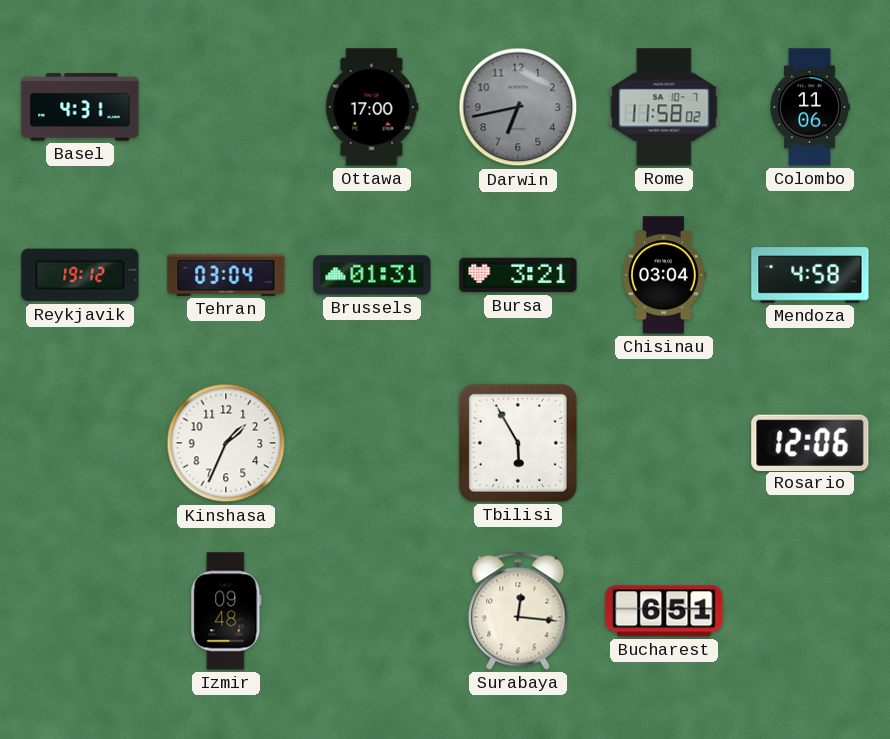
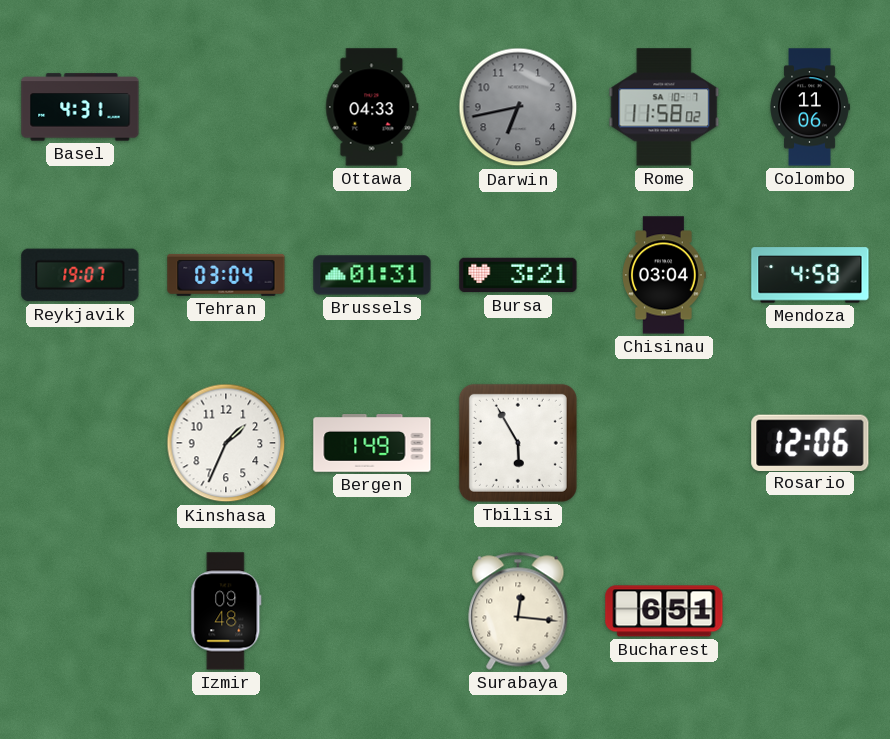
Ottawa: 17:00 -> 04:33 (372, 107)
Reykjavik: 19:12 -> 19:07 (80, 275)
Bergen: none -> 1:49 (372, 444)
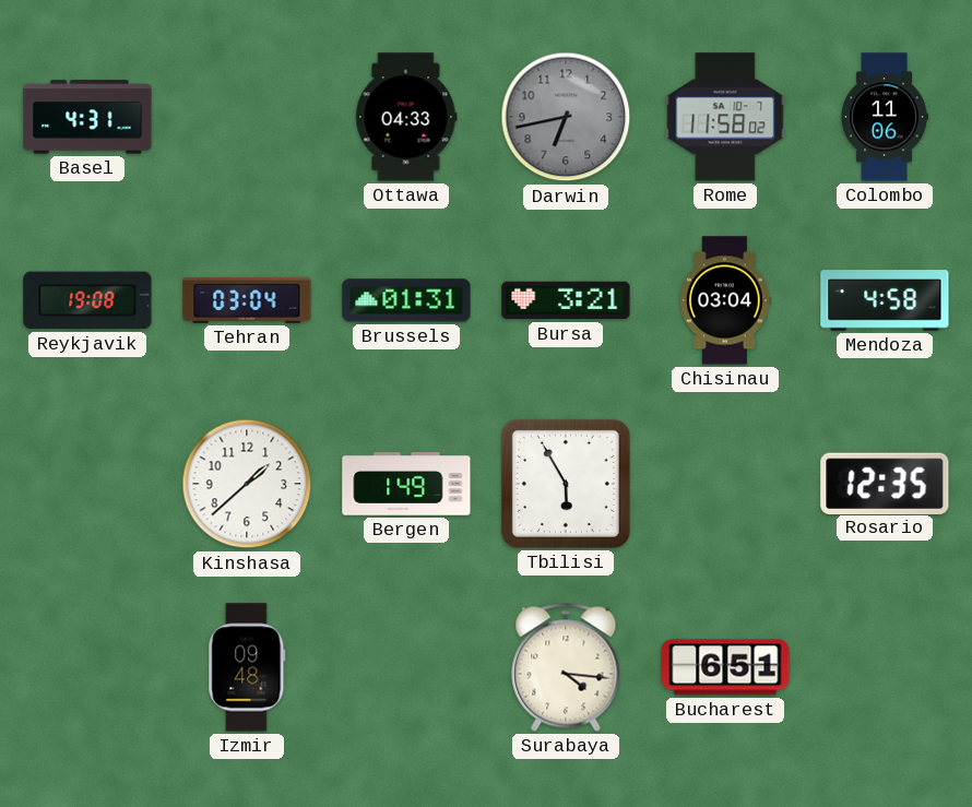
Reykjavik: 19:07 -> 19:08 (87, 300)
Kinshasa: 1:34 -> 1:38 (247, 484)
Rosario: 12:06 -> 12:35 (885, 483)
Surabaya: 12:16 -> 4:16 (566, 667)
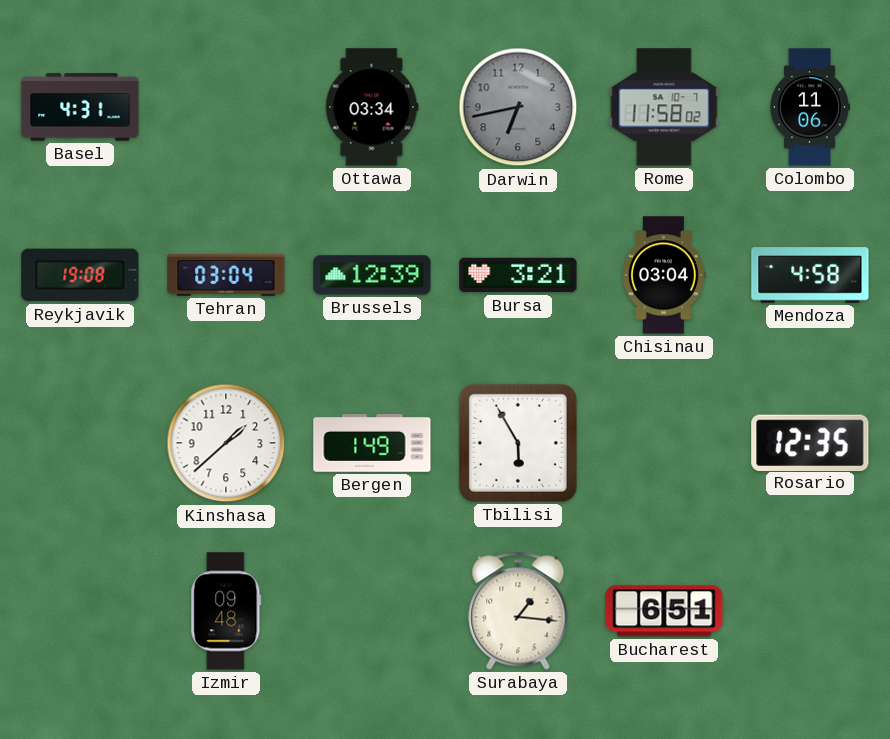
Ottawa: 04:33 -> 03:34 (372, 107)
Brussels: 01:31 -> 12:39 (372, 275)
Surabaya: 4:16 -> 1:16 (518, 611)
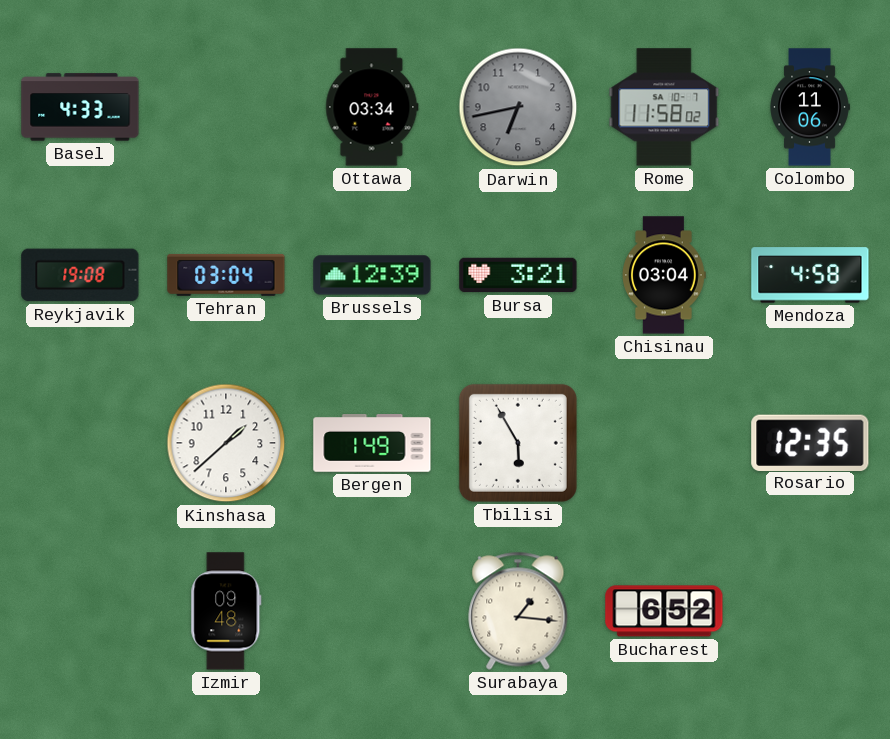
Basel: 4:31 -> 4:33 (80, 107)
Bucharest: 6:51 -> 6:52 (664, 611)
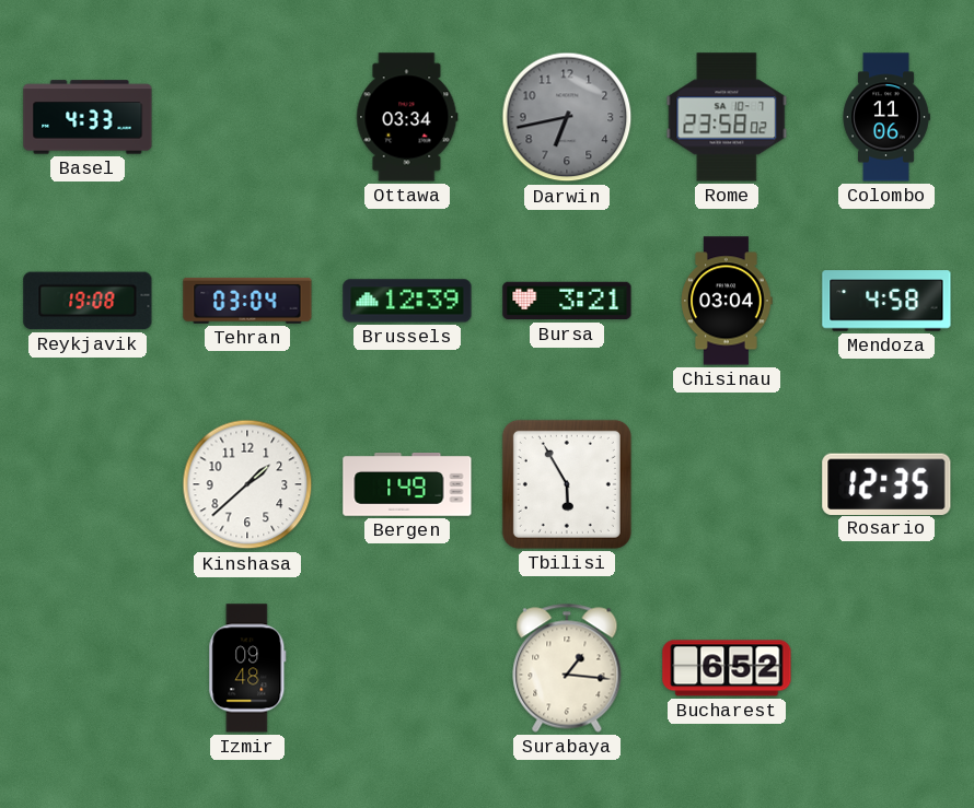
Rome: 11:58 -> 23:58 (727, 117)
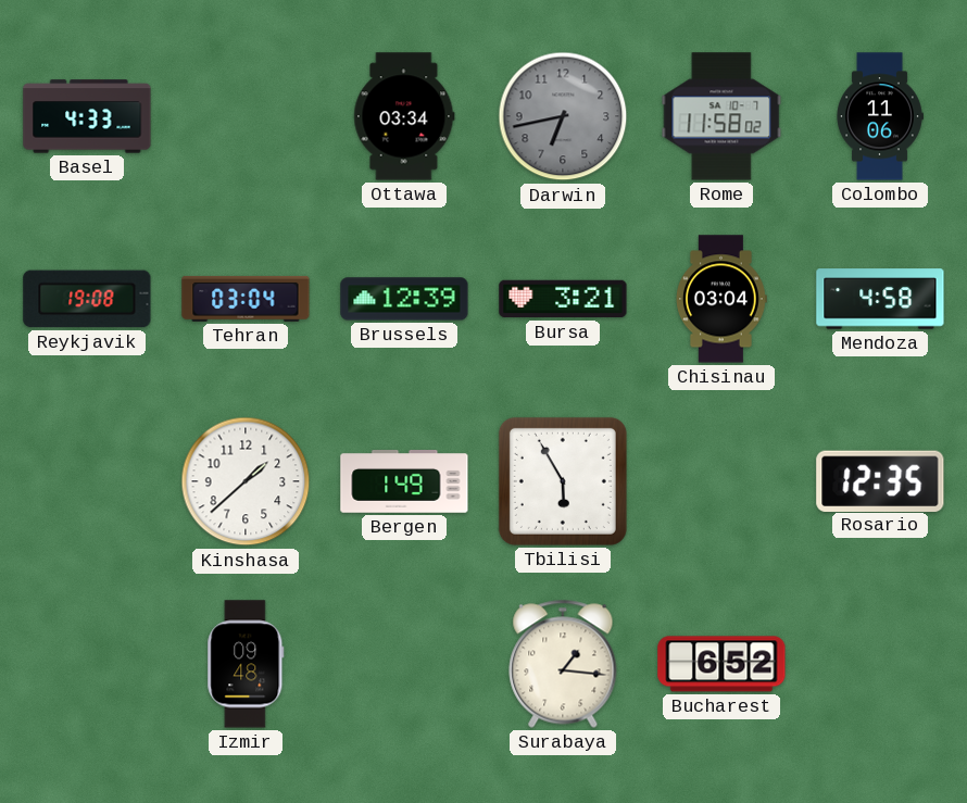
Rome: 23:58 -> 11:58 (721, 116)
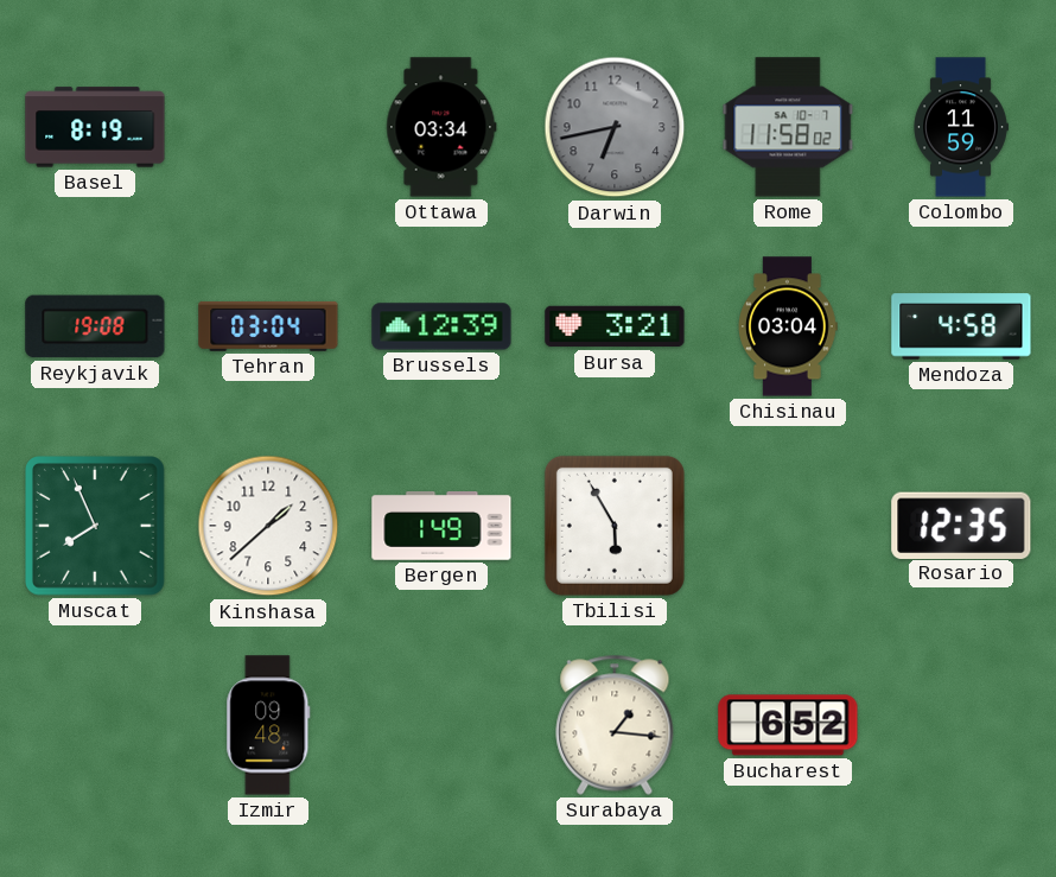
Basel: 4:33 -> 8:19 (95, 127)
Colombo: 11:06 -> 11:59 (961, 127)
Muscat: none -> 7:56 (95, 526)
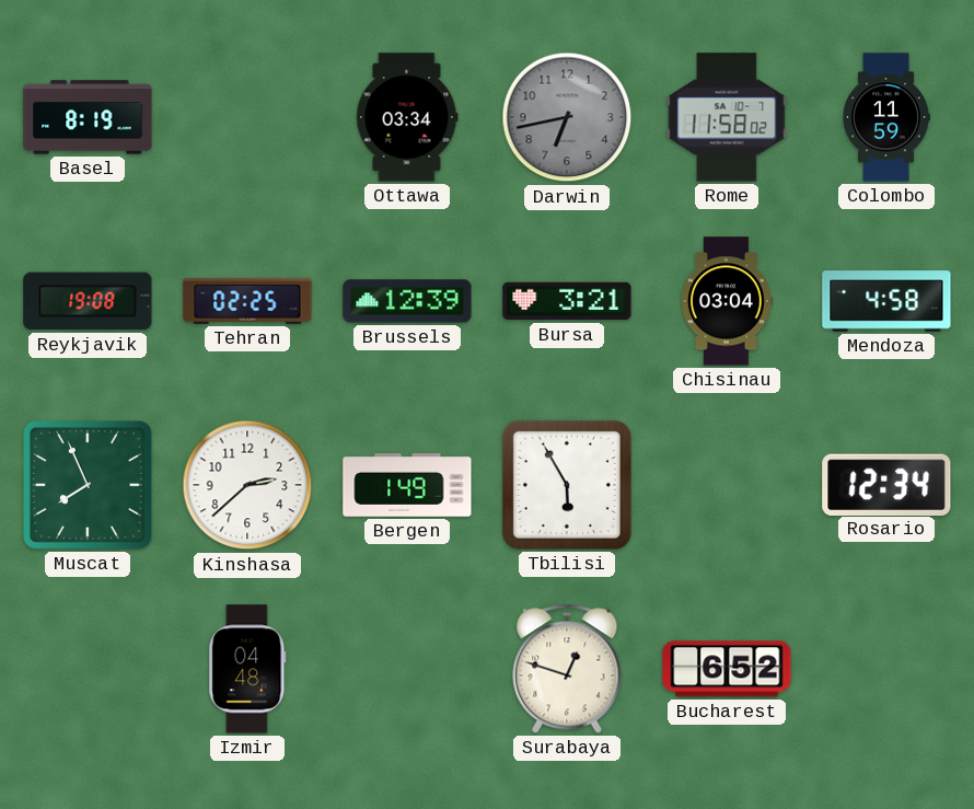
Tehran: 03:04 -> 02:25 (247, 301)
Kinshasa: 1:38 -> 2:38 (247, 485)
Rosario: 12:35 -> 12:34 (886, 484)
Izmir: 09:48 -> 04:48 (247, 669)
Surabaya: 1:16 -> 12:48 (567, 669)
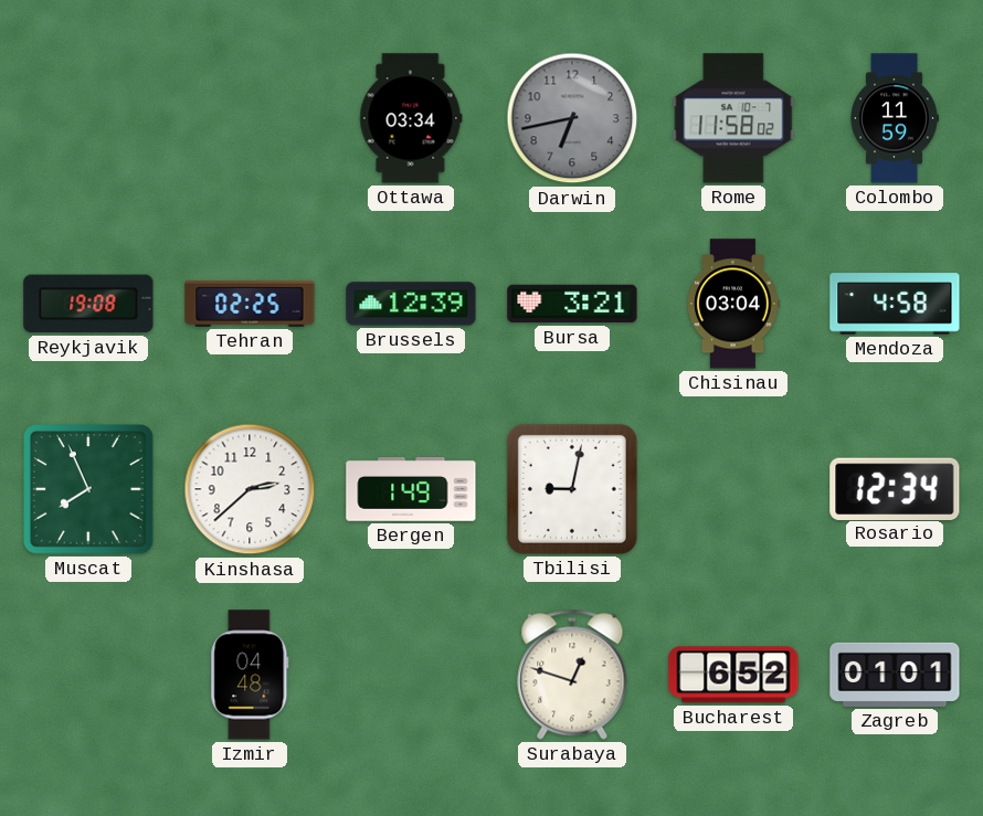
Basel: 8:19 -> none (88, 117)
Tbilisi: 5:55 -> 9:02 (572, 489)
Zagreb: none -> 01:01 (895, 675)
